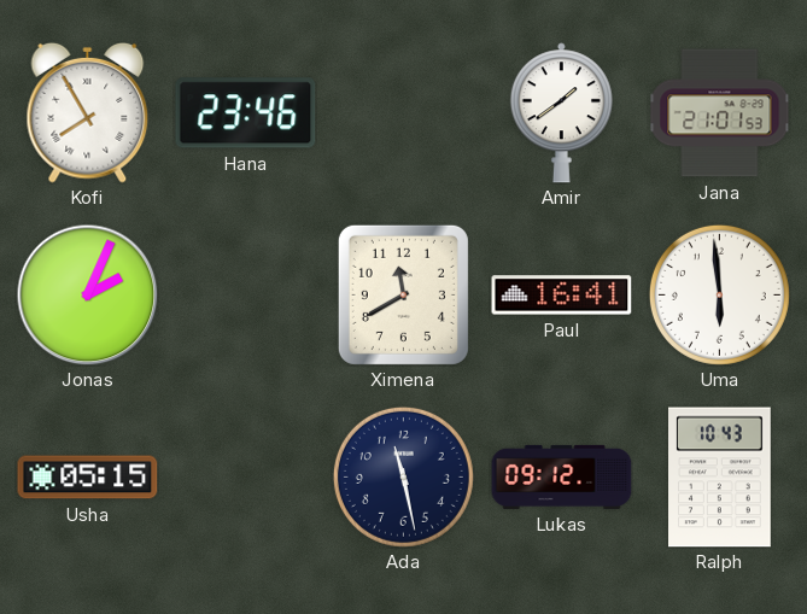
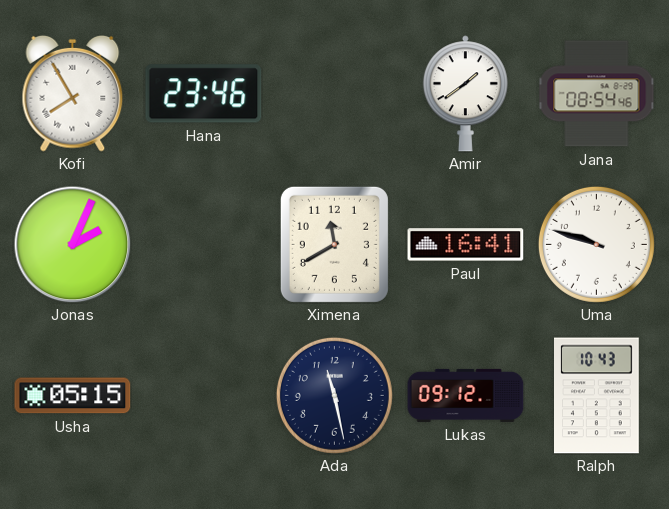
Jana: 21:01 -> 08:54 (597, 94)
Uma: 5:59 -> 9:48 (596, 244)
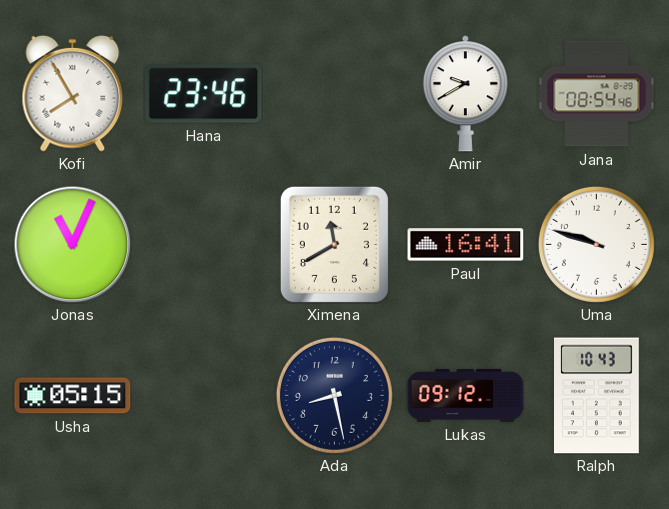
Amir: 1:39 -> 9:40 (465, 94)
Jonas: 2:04 -> 11:04 (72, 244)
Ada: 11:28 -> 8:28 (334, 395)
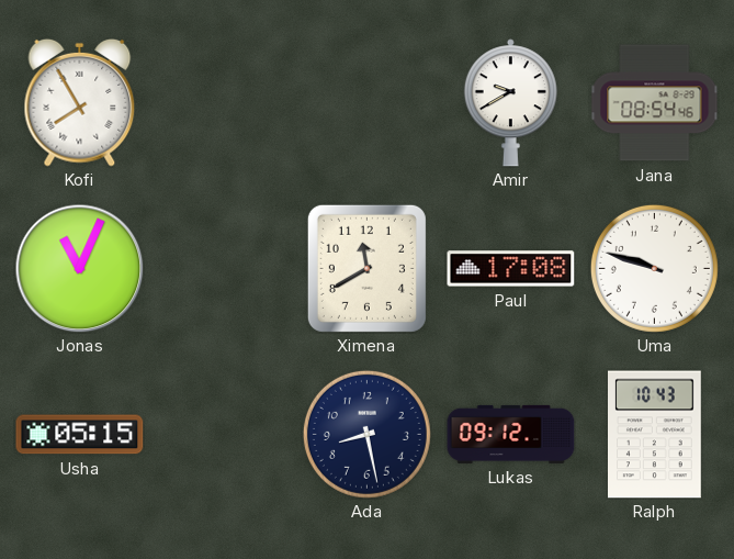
Hana: 23:46 -> none (204, 94)
Paul: 16:41 -> 17:08 (511, 269)
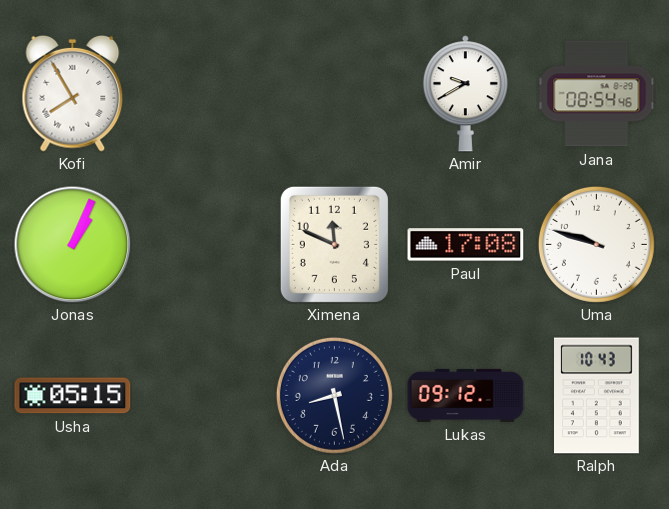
Jonas: 11:04 -> 1:04 (72, 244)
Ximena: 11:40 -> 11:49 (334, 244)
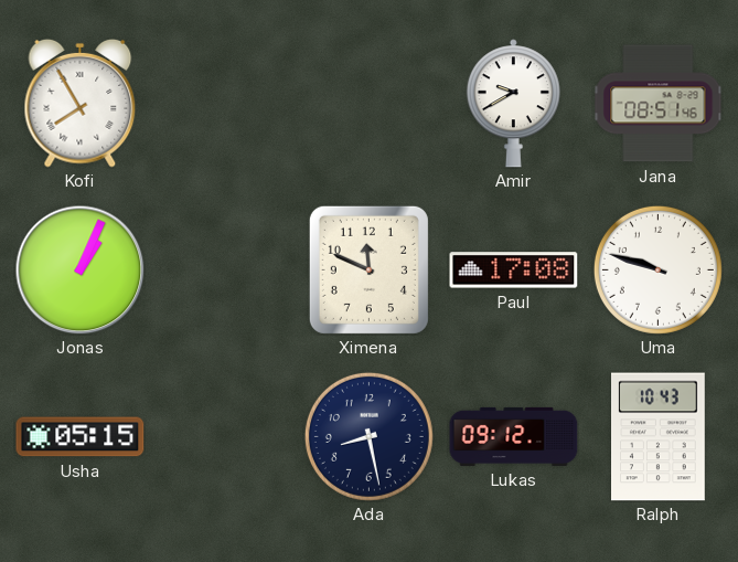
Jana: 08:54 -> 08:51 (659, 104)
